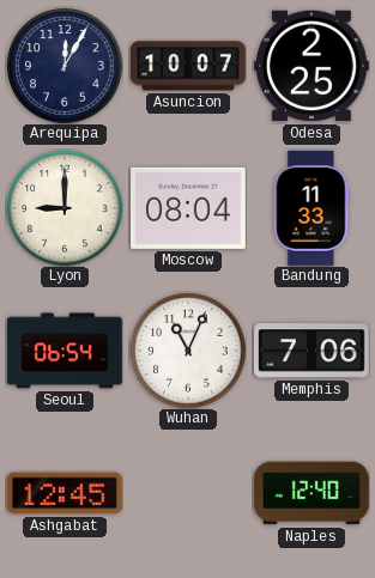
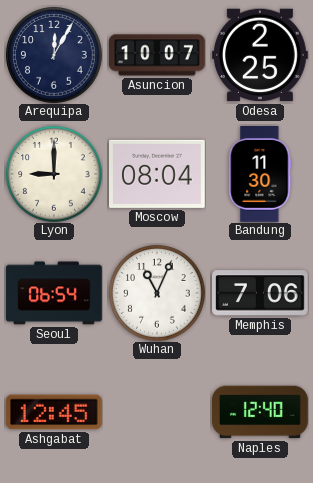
Bandung: 11:33 -> 11:30 (260, 175)
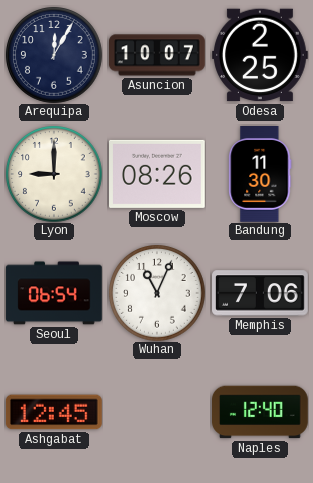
Moscow: 08:04 -> 08:26 (158, 174)
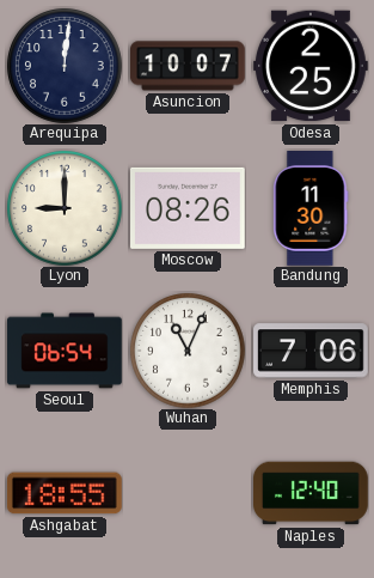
Arequipa: 12:05 -> 12:01 (65, 66)
Ashgabat: 12:45 -> 18:55 (65, 493)
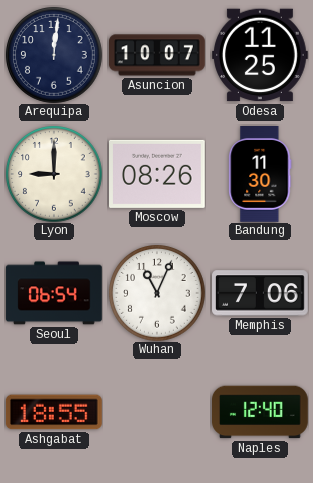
Odesa: 2:25 -> 11:25 (261, 55)
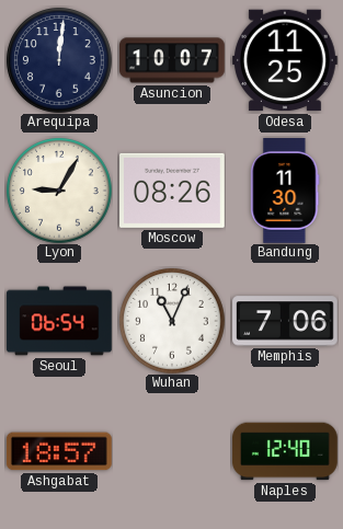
Lyon: 9:00 -> 9:05 (59, 191)
Ashgabat: 18:55 -> 18:57 (59, 451)
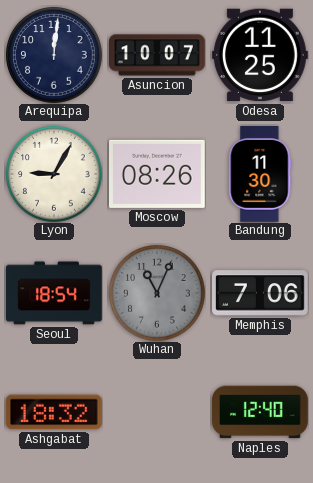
Seoul: 06:54 -> 18:54 (54, 293)
Wuhan dial: white -> grey (157, 293)
Ashgabat: 18:57 -> 18:32 (54, 412)
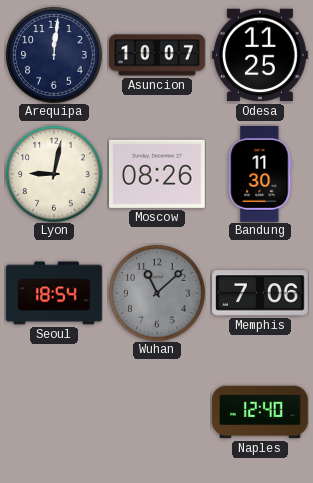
Lyon: 9:05 -> 9:02 (54, 174)
Wuhan: 11:04 -> 11:08 (157, 293)
Ashgabat: 18:32 -> none (54, 412)
